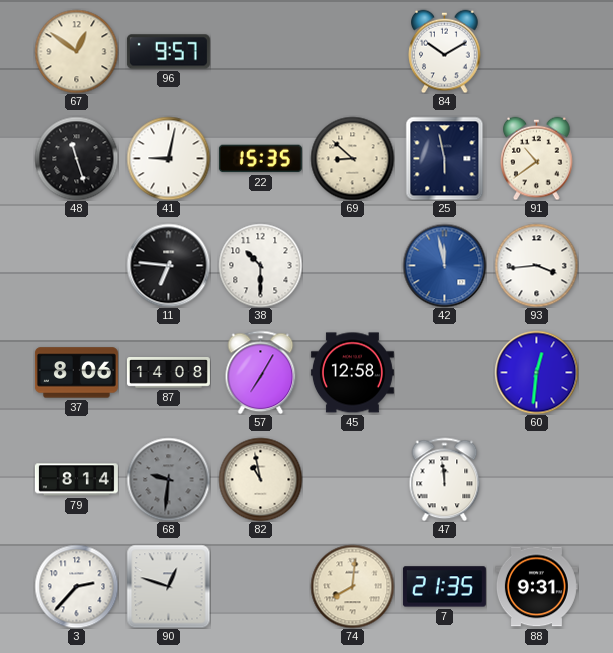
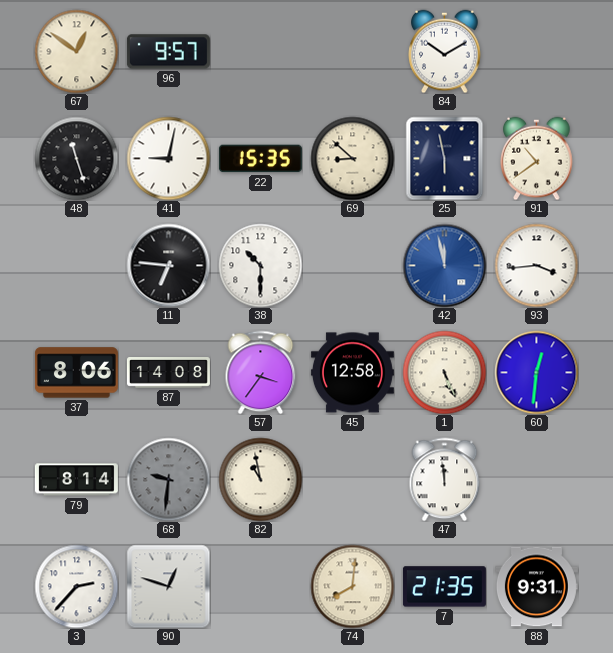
57: 7:05 -> 3:36 (261, 372)
1: none -> 5:26 (444, 372)
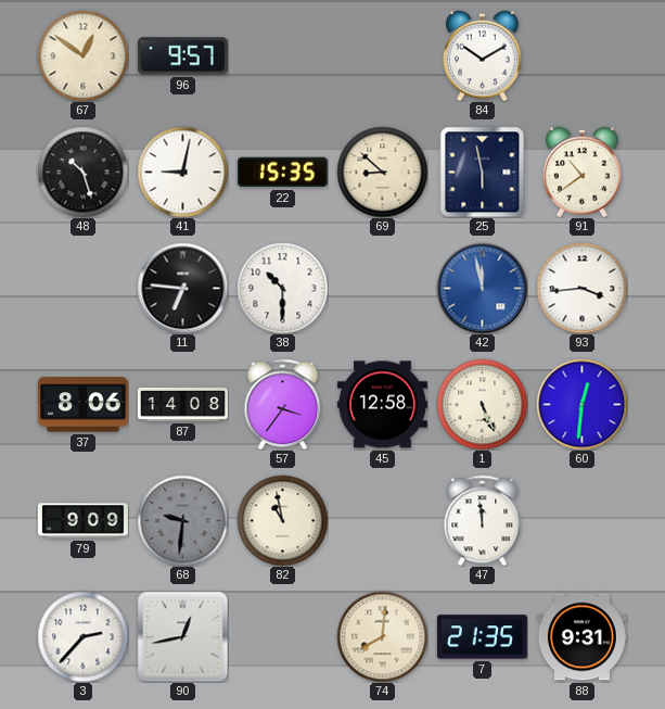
48: 11:27 -> 10:27 (82, 172)
79: 8:14 -> 9:09 (82, 521)
90: 12:48 -> 12:43 (182, 636)
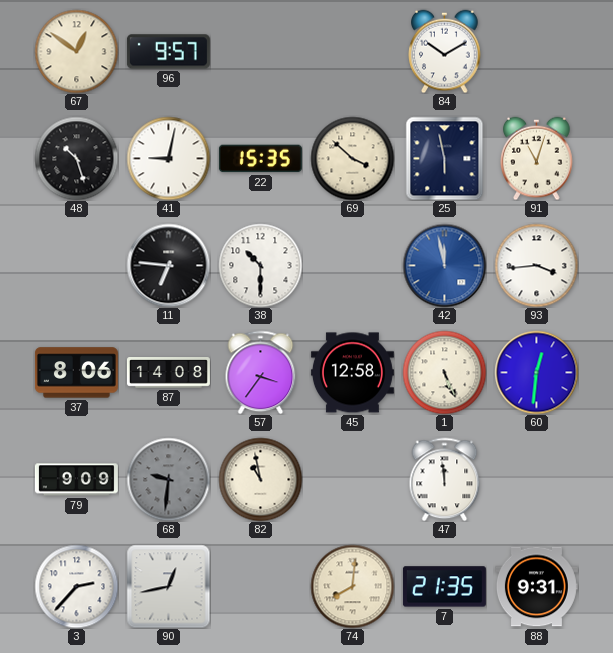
69: 8:52 -> 3:52 (352, 158)
91: 10:39 -> 11:03 (537, 158)
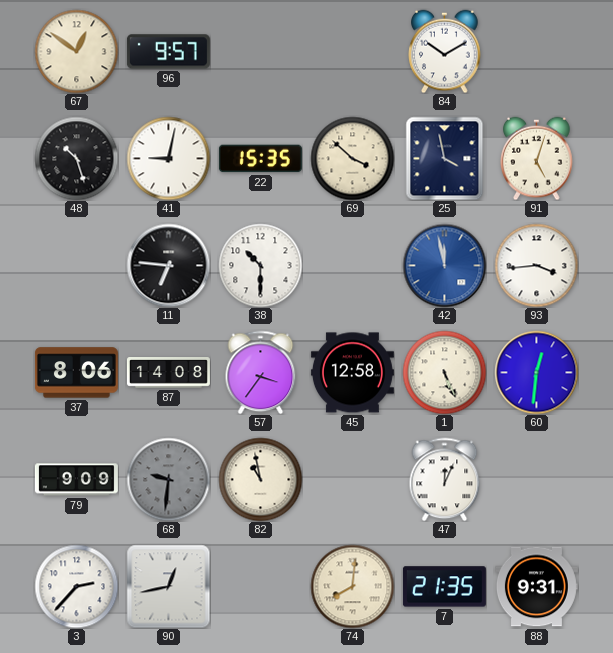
25: 5:58 -> 3:58 (445, 158)
91: 11:03 -> 5:03 (537, 158)
47: 11:59 -> 12:04 (445, 479)
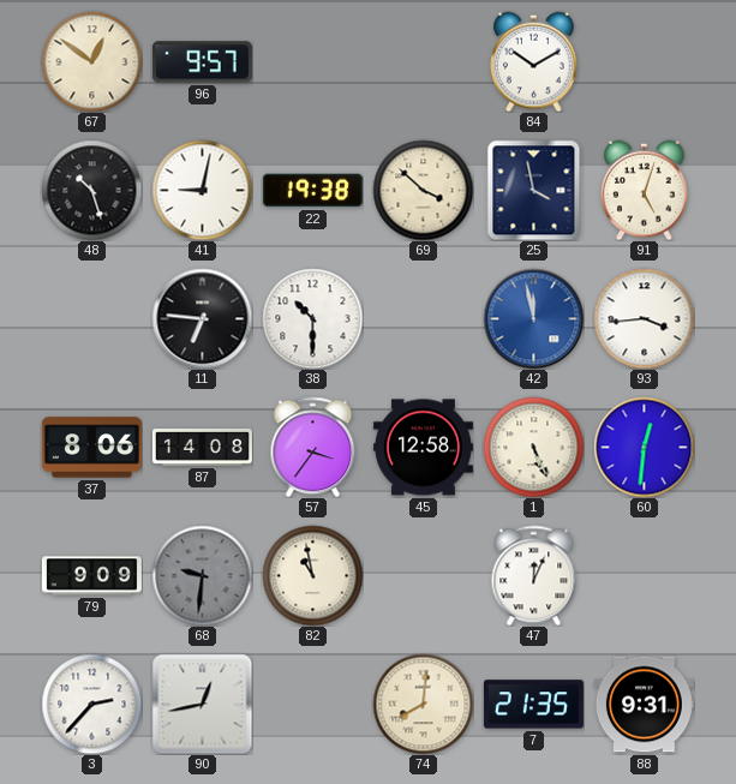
22: 15:35 -> 19:38 (312, 191)
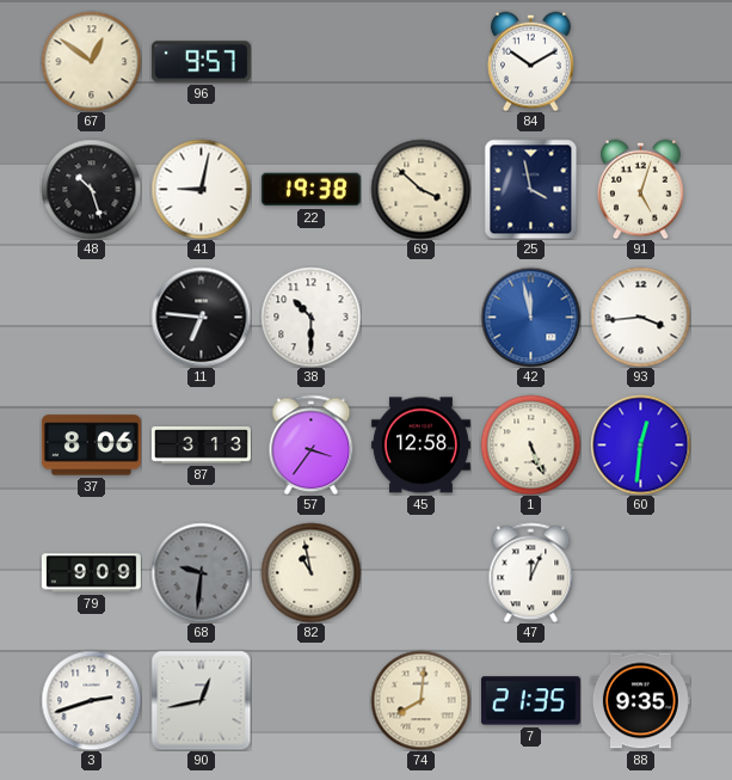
87: 14:08 -> 3:13 (201, 446)
3: 2:37 -> 2:42 (91, 700)
88: 9:31 -> 9:35 (640, 701)
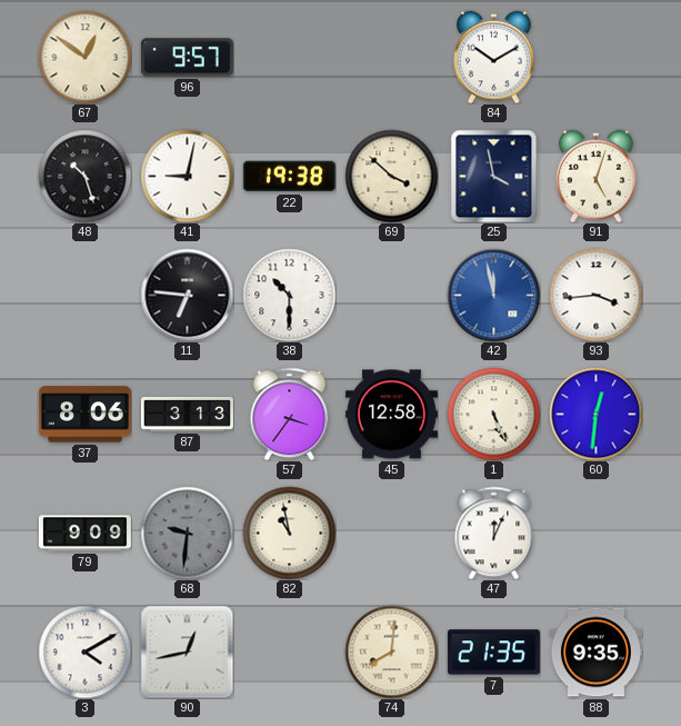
3: 2:42 -> 4:10 (84, 652)
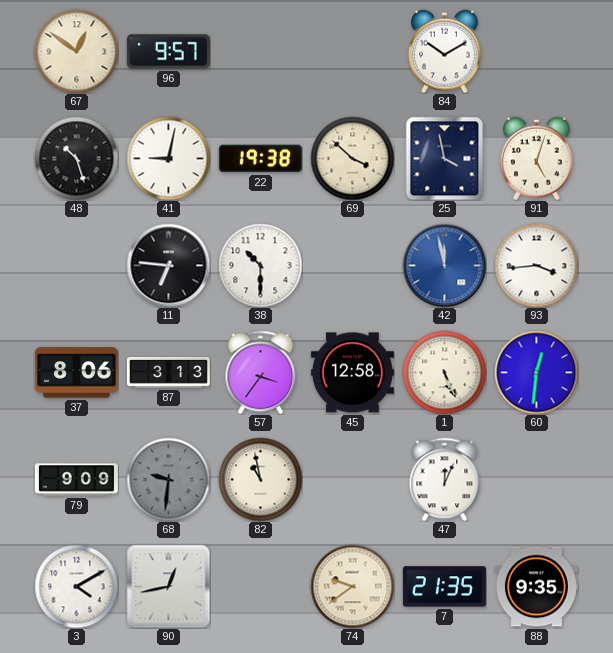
74: 8:01 -> 9:39 (352, 586)
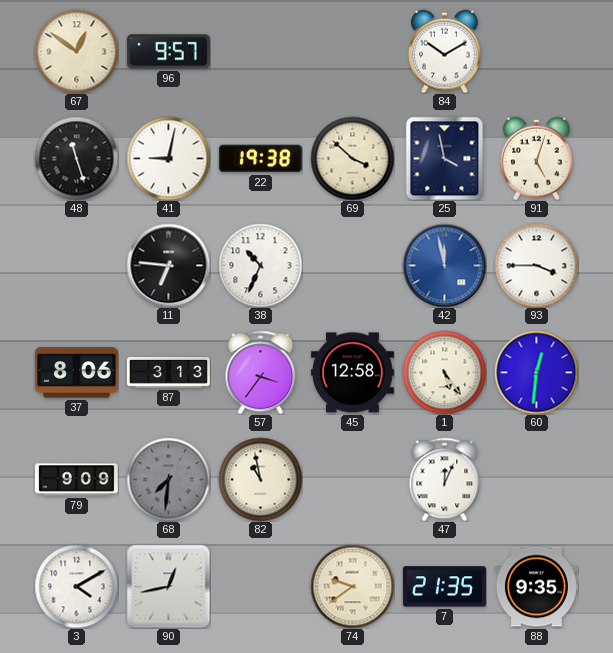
48: 10:27 -> 11:27 (76, 158)
38: 10:30 -> 10:34 (260, 265)
93: 3:44 -> 3:45 (536, 265)
1: 5:26 -> 5:24 (444, 372)
68: 9:31 -> 7:31 (168, 479)
